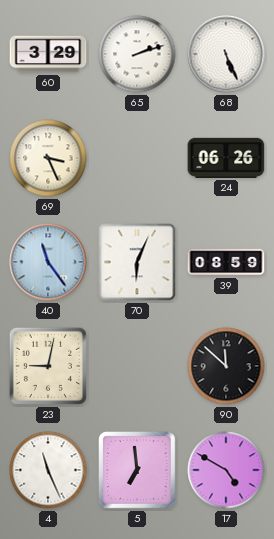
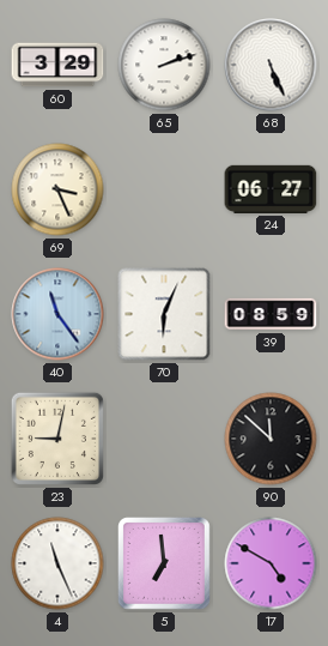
24: 06:26 -> 06:27 (271, 189)
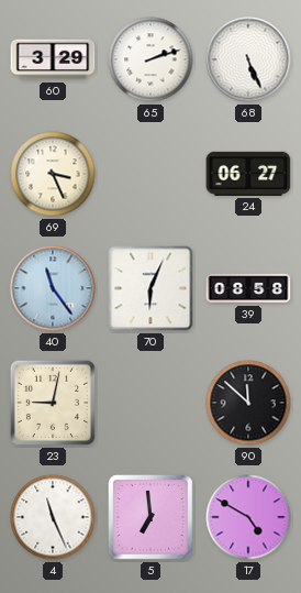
39: 08:59 -> 08:58 (248, 288)
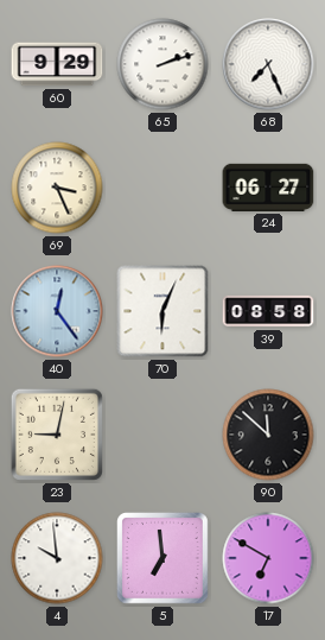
60: 3:29 -> 9:29 (57, 64)
68: 5:26 -> 7:26 (268, 64)
40: 11:24 -> 12:24 (57, 311)
4: 11:26 -> 9:59 (57, 558)
17: 4:50 -> 6:50 (268, 558)
